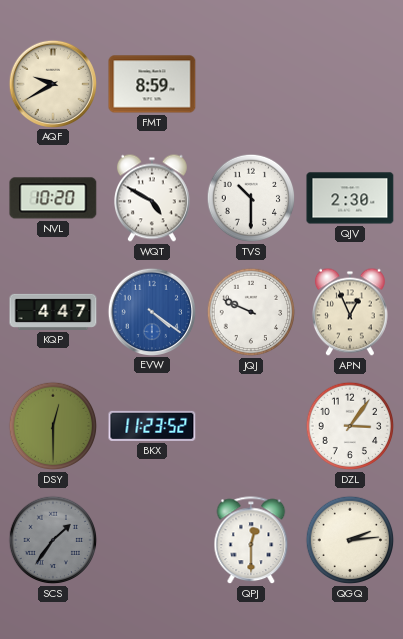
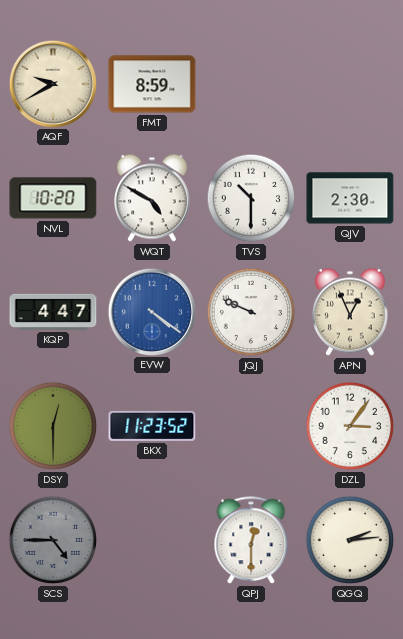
SCS: 1:36 -> 4:45 (53, 540)
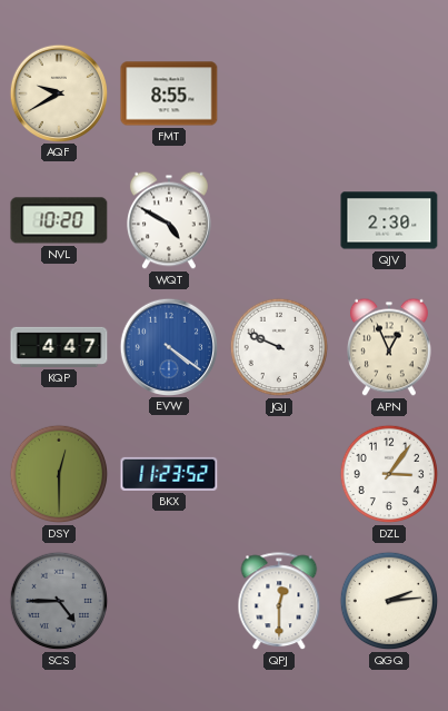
FMT: 8:59 -> 8:55 (169, 93)
TVS: 10:30 -> none (251, 198)
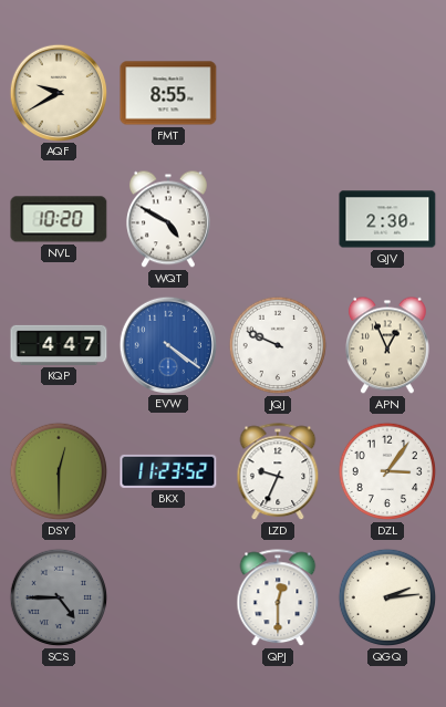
LZD: none -> 9:34 (278, 472)
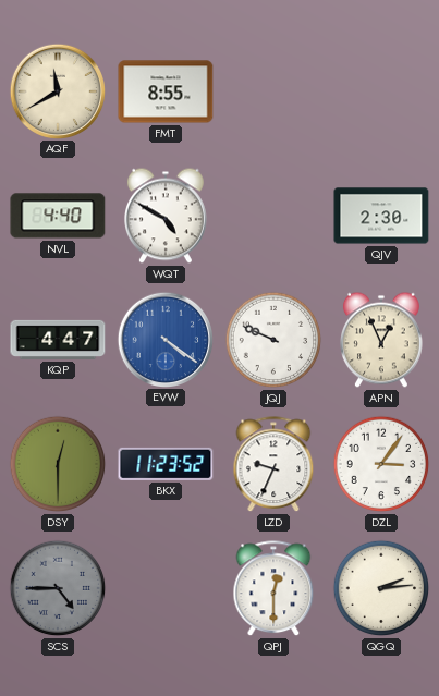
AQF: 9:40 -> 11:40 (57, 90)
NVL: 10:20 -> 4:40 (58, 216)
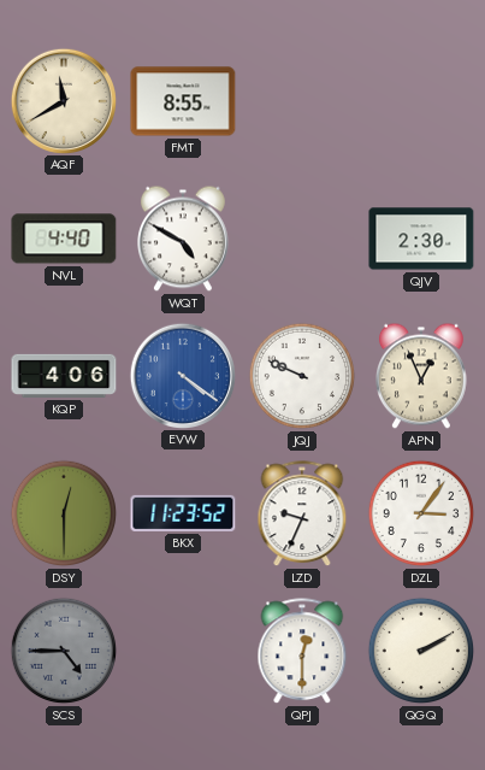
KQP: 4:47 -> 4:06 (64, 376)
QGQ: 2:14 -> 2:10 (421, 651)
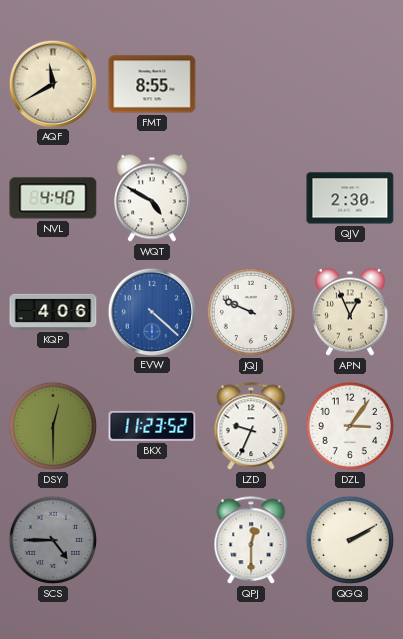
EVW: 4:21 -> 4:22 (151, 311)
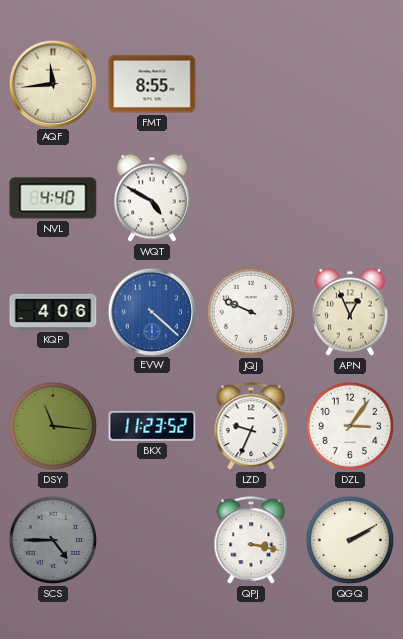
AQF: 11:40 -> 11:44 (52, 83)
QJV: 2:30 -> none (350, 198)
DSY: 12:30 -> 11:16 (53, 426)
QPJ: 12:30 -> 3:17 (251, 541)
